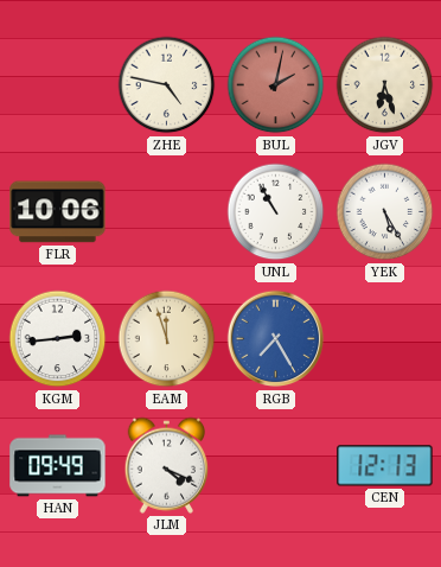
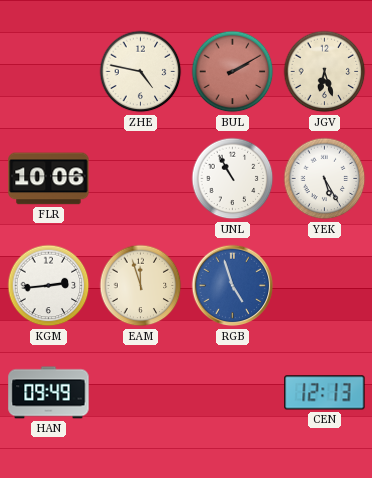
BUL: 2:02 -> 2:10 (233, 72)
RGB: 7:25 -> 4:57 (233, 286)
JLM: 4:19 -> none (167, 465)
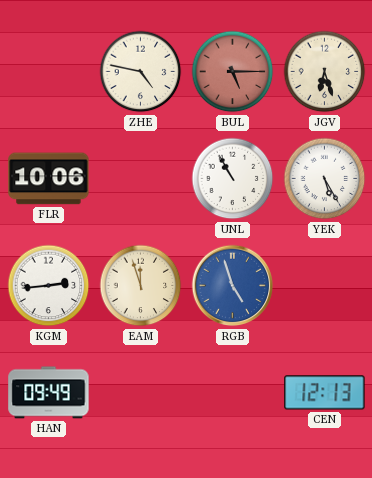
BUL: 2:10 -> 5:15 (233, 72)
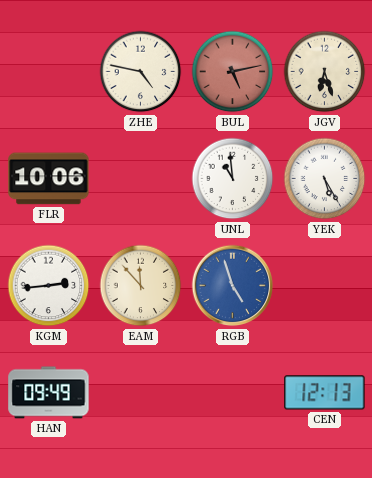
BUL: 5:15 -> 5:13 (233, 72)
UNL: 10:55 -> 10:59 (233, 179)
EAM: 11:57 -> 11:53 (141, 286)
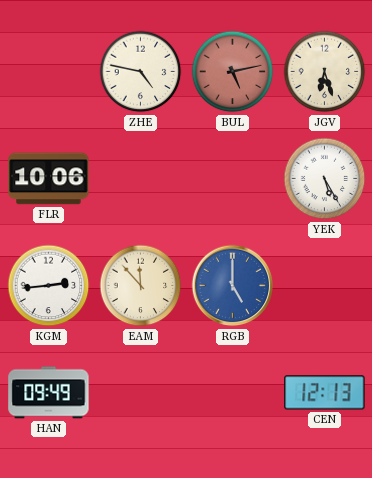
UNL: 10:59 -> none (233, 179)
RGB: 4:57 -> 5:00 (233, 286)
